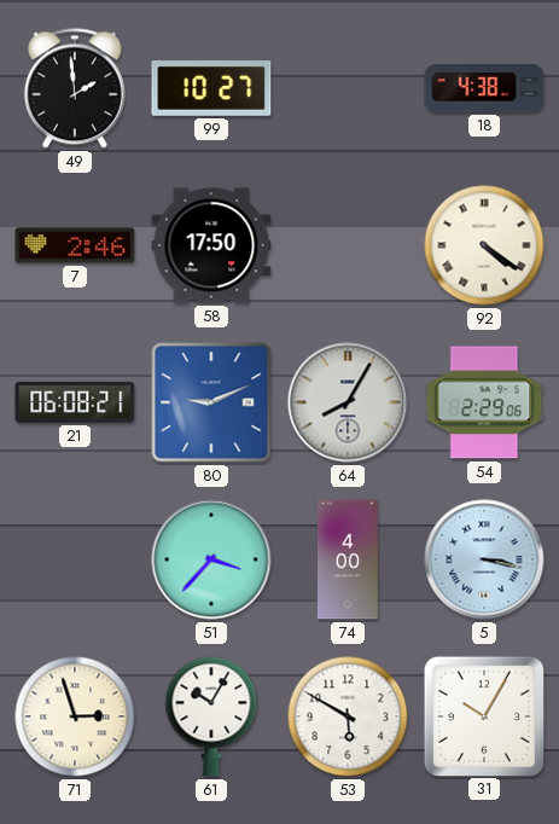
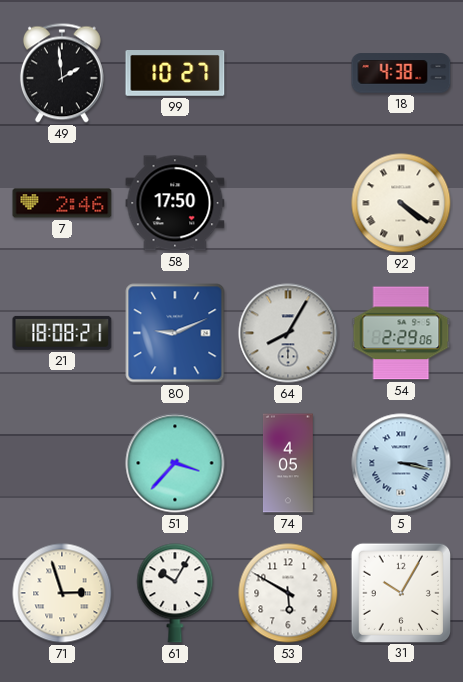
21: 06:08 -> 18:08 (62, 333)
74: 4:00 -> 4:05 (288, 463)
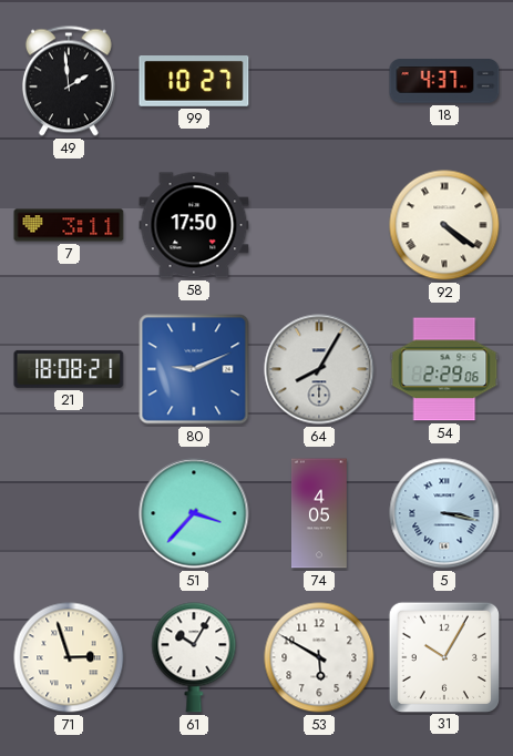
18: 4:38 -> 4:37 (444, 81)
7: 2:46 -> 3:11 (69, 225)
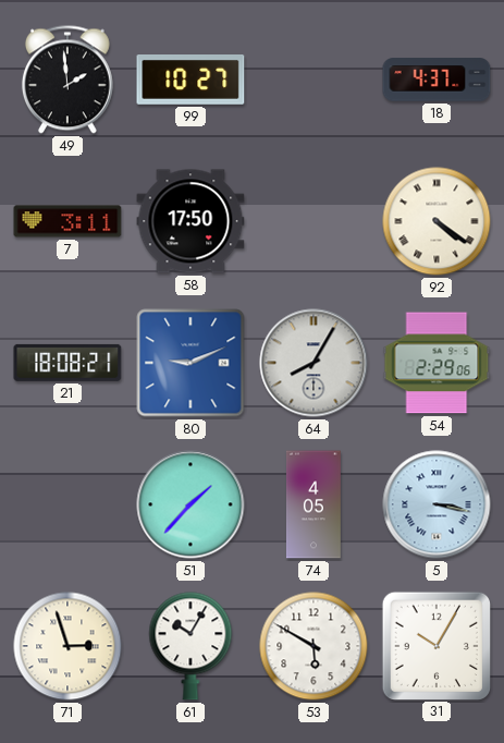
51: 3:37 -> 1:37 (190, 504)
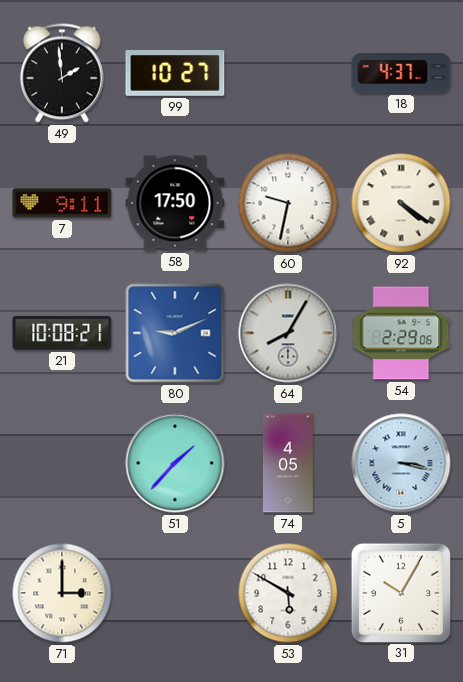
7: 3:11 -> 9:11 (62, 203)
60: none -> 9:32 (288, 203)
21: 18:08 -> 10:08 (62, 333)
71: 2:57 -> 3:00 (62, 593)
61: 10:05 -> none (190, 646)
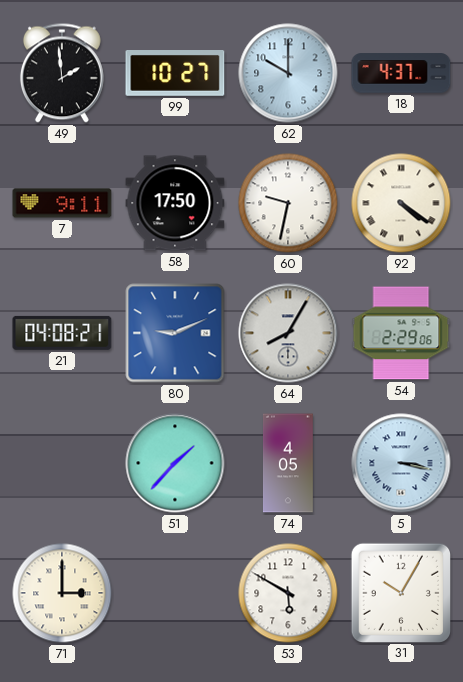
62: none -> 10:00 (288, 73)
21: 10:08 -> 04:08 (62, 333)
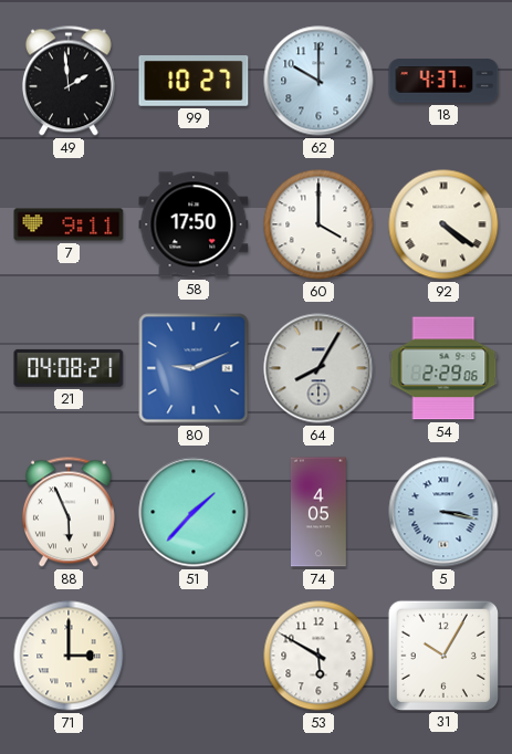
60: 9:32 -> 4:00 (318, 224)
88: none -> 5:56 (69, 512)
